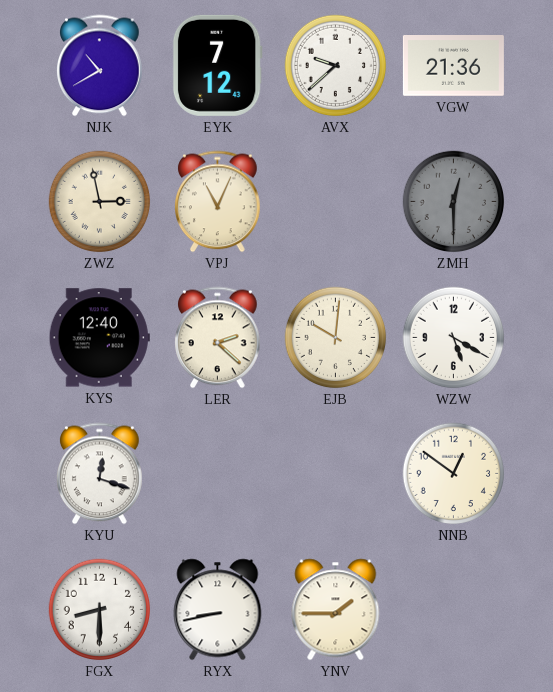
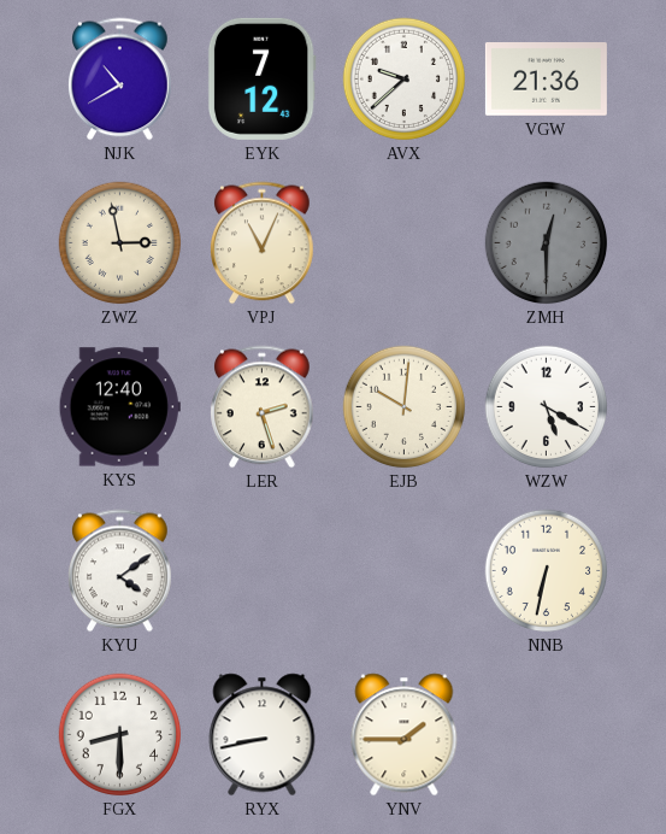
LER: 2:22 -> 2:27 (263, 407)
KYU: 12:18 -> 4:09 (120, 571)
NNB: 12:51 -> 6:32 (547, 571)
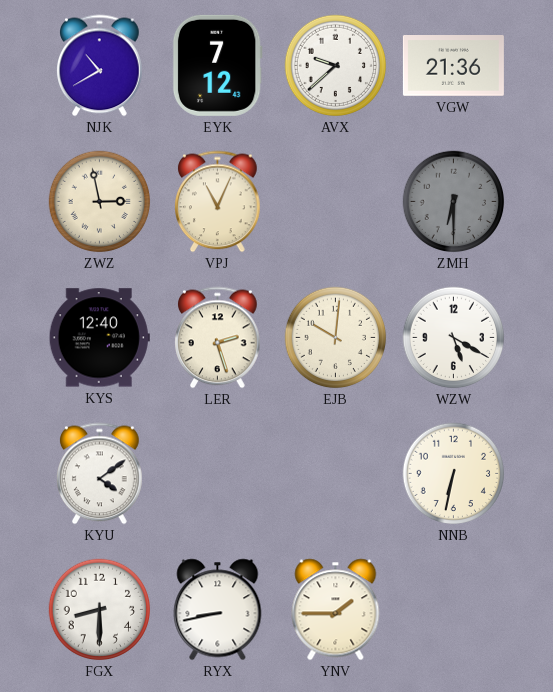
ZMH: 12:30 -> 6:30 (454, 202)
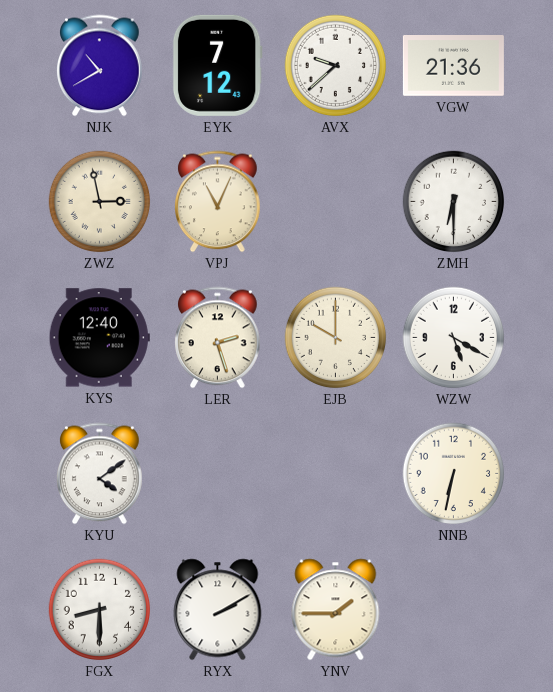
ZMH dial: grey -> white (454, 202)
EJB: 10:01 -> 10:00 (336, 338)
RYX: 8:43 -> 2:10 (218, 610)
